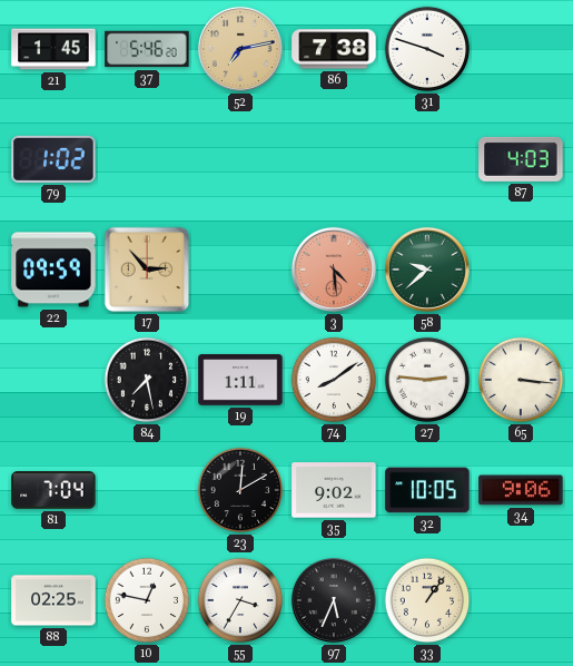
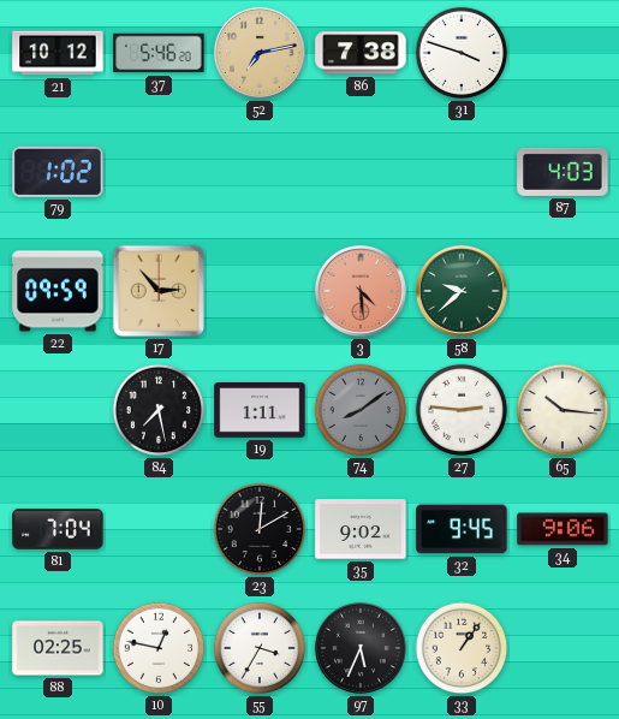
21: 1:45 -> 10:12 (58, 53)
74 dial: white -> grey (361, 410)
65: 3:16 -> 10:16 (563, 410)
32: 10:05 -> 9:45 (462, 529)
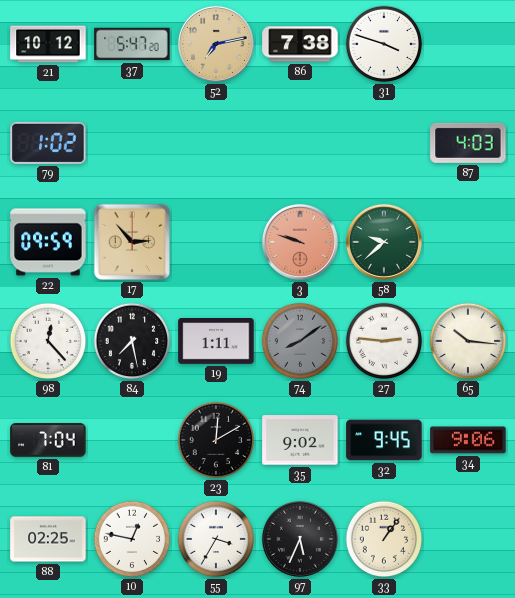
37: 5:46 -> 5:47 (132, 44)
3: 4:29 -> 9:48 (300, 242)
98: none -> 12:23 (48, 341)
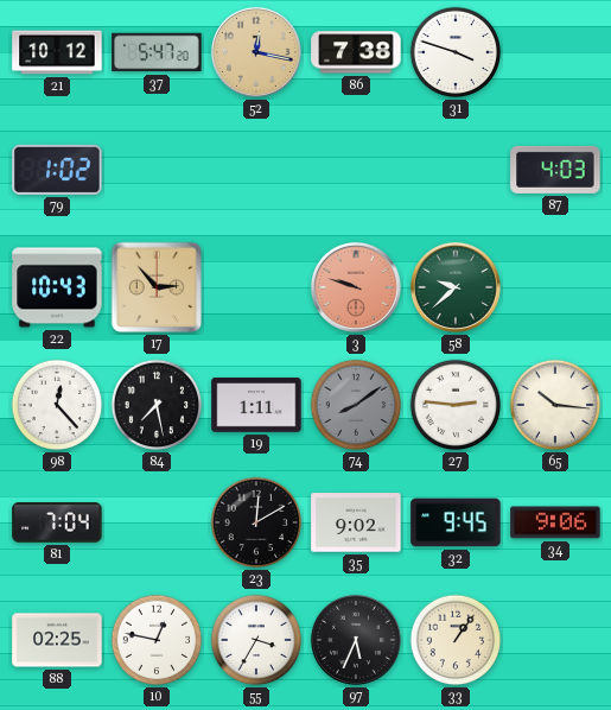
52: 7:13 -> 12:17 (256, 52)
22: 09:59 -> 10:43 (57, 287)
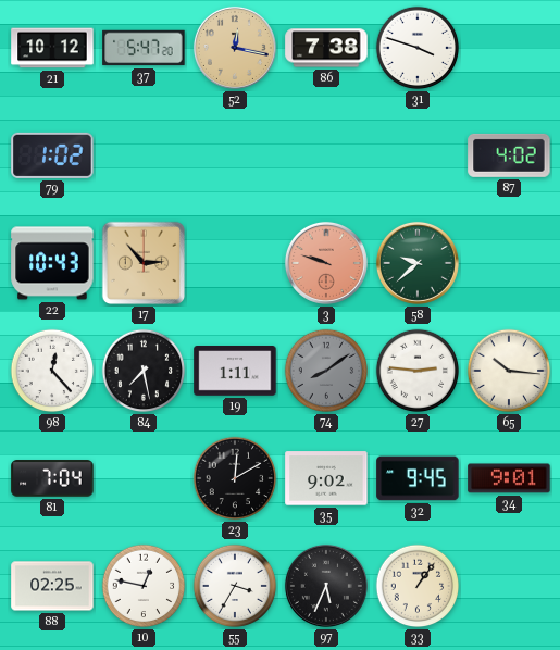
87: 4:03 -> 4:02 (509, 155)
34: 9:06 -> 9:01 (509, 478)
